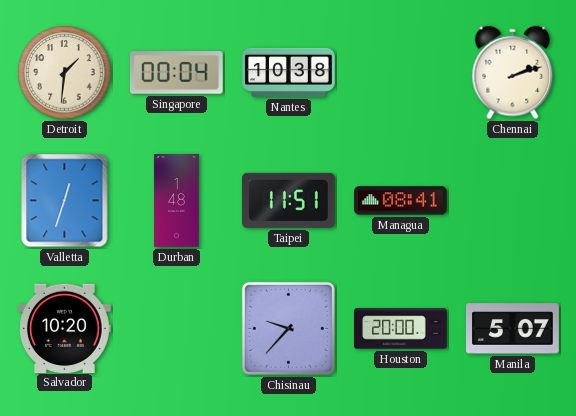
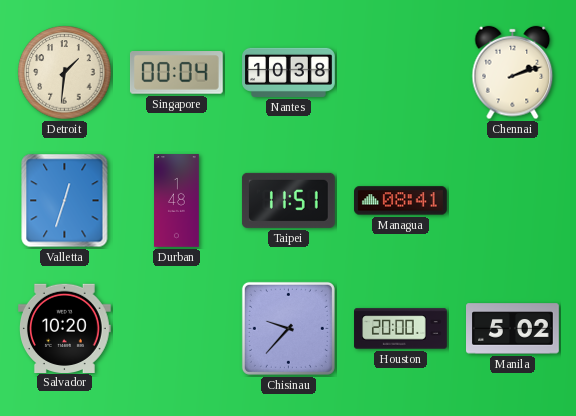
Manila: 5:07 -> 5:02 (513, 329)
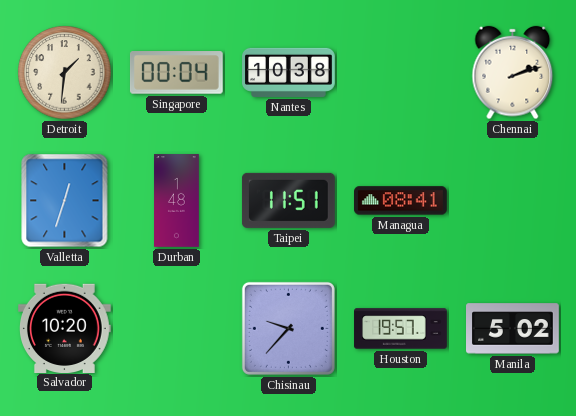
Houston: 20:00 -> 19:57 (401, 329)
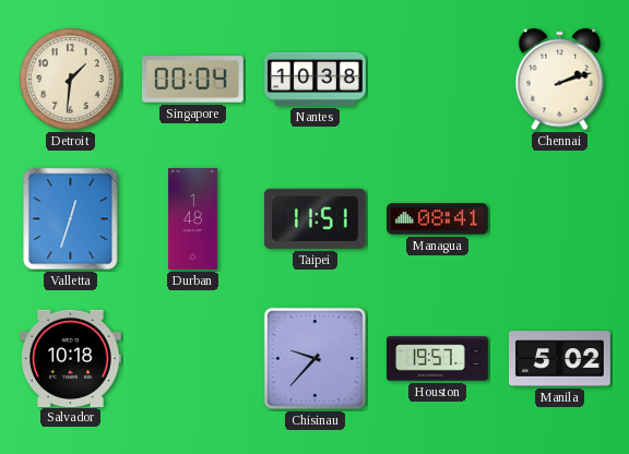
Salvador: 10:20 -> 10:18 (71, 358)
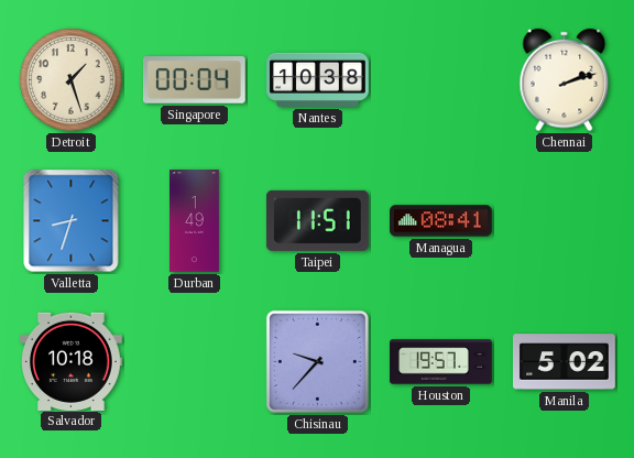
Detroit: 1:31 -> 1:27 (72, 80)
Valletta: 12:33 -> 8:33 (72, 221)
Durban: 1:48 -> 1:49 (195, 221)
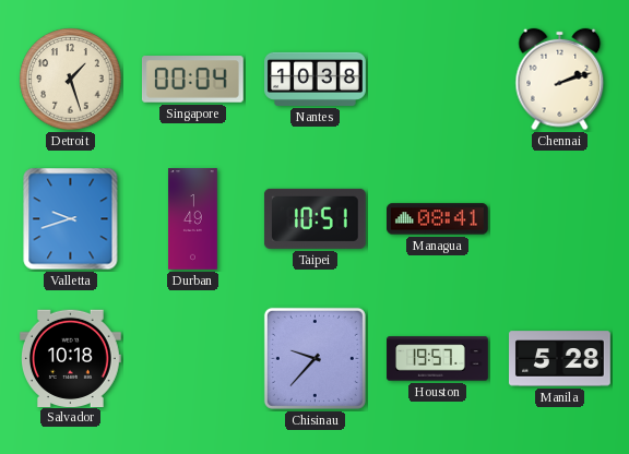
Valletta: 8:33 -> 9:42 (71, 219)
Taipei: 11:51 -> 10:51 (314, 218)
Manila: 5:02 -> 5:28 (560, 359)
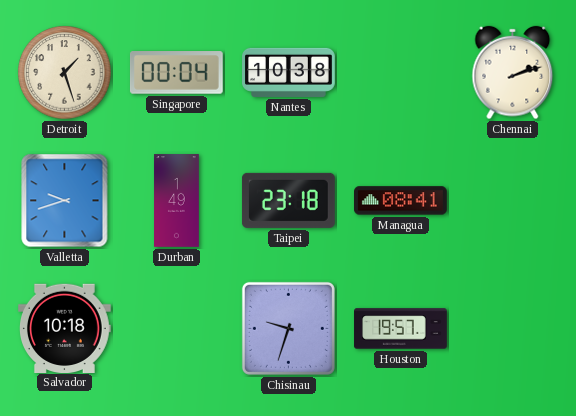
Taipei: 10:51 -> 23:18 (288, 200)
Chisinau: 9:37 -> 9:33 (288, 328)
Manila: 5:28 -> none (560, 359)
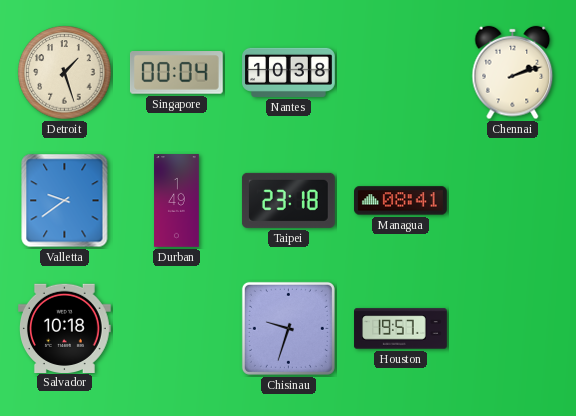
Valletta: 9:42 -> 9:39 (65, 201)
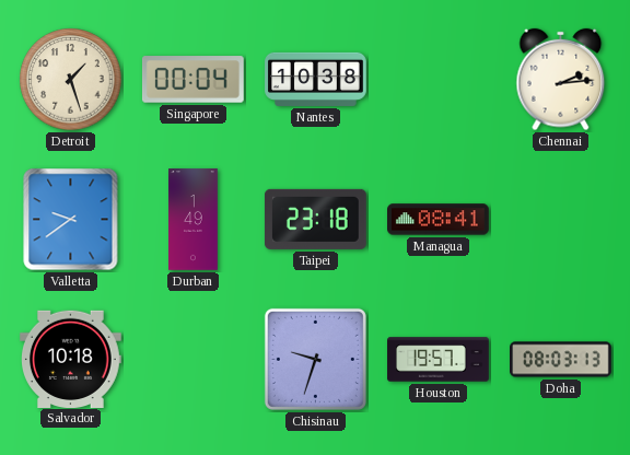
Chennai: 2:12 -> 2:14 (561, 80)
Doha: none -> 08:03 (561, 360)
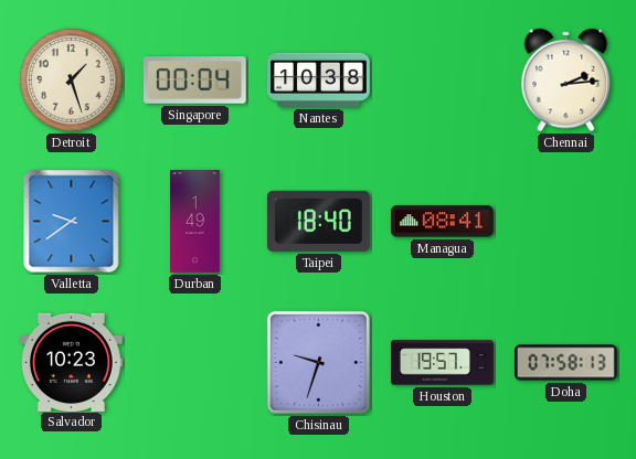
Taipei: 23:18 -> 18:40 (318, 221)
Salvador: 10:18 -> 10:23 (72, 362)
Doha: 08:03 -> 07:58 (566, 363)
